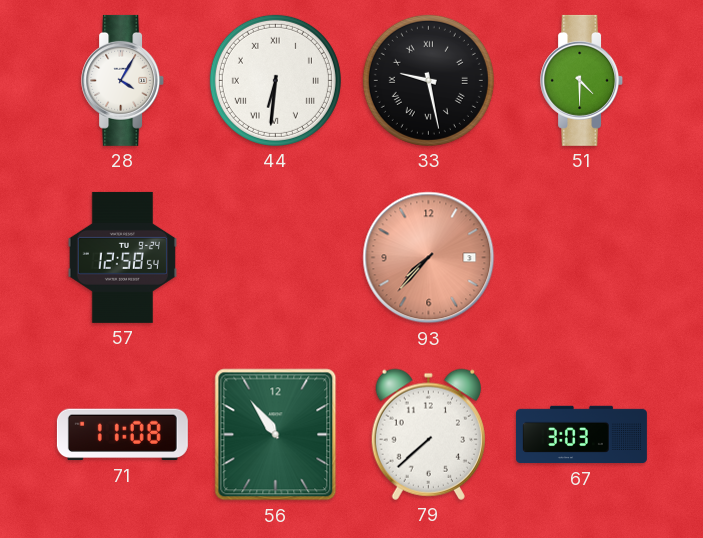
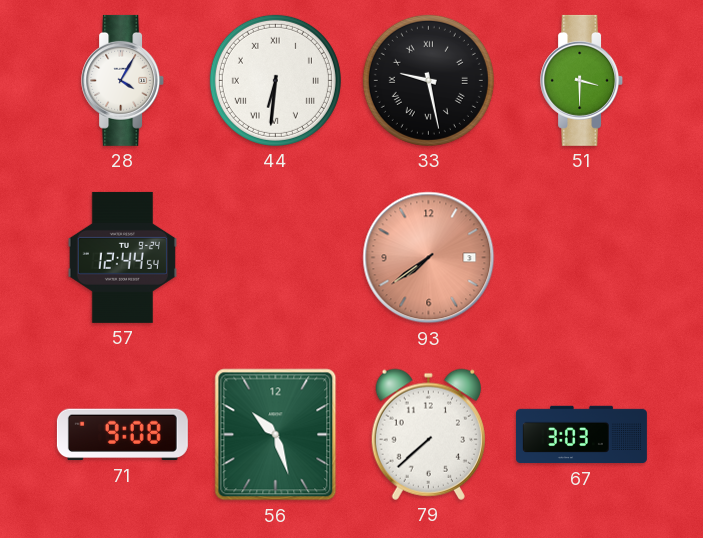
51: 4:30 -> 3:30 (582, 80)
57: 12:58 -> 12:44 (122, 257)
93: 7:37 -> 7:39 (429, 258)
71: 11:08 -> 9:08 (122, 435)
56: 10:54 -> 10:27 (276, 435)
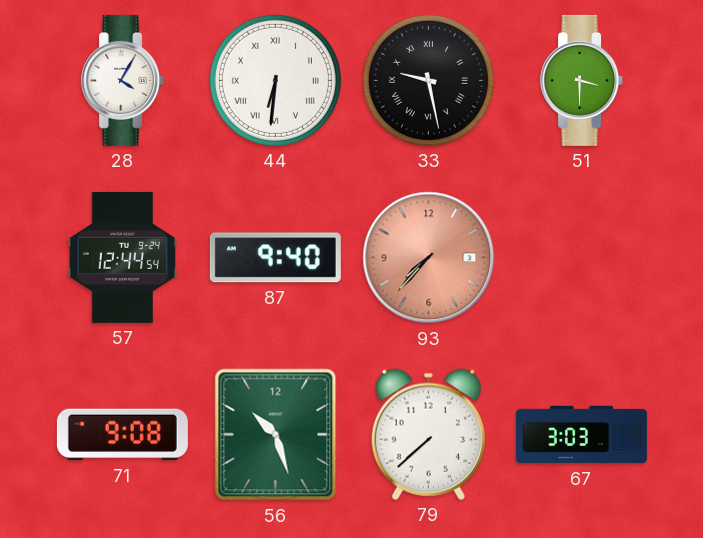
87: none -> 9:40 (275, 258)
93: 7:39 -> 7:37 (429, 258)
